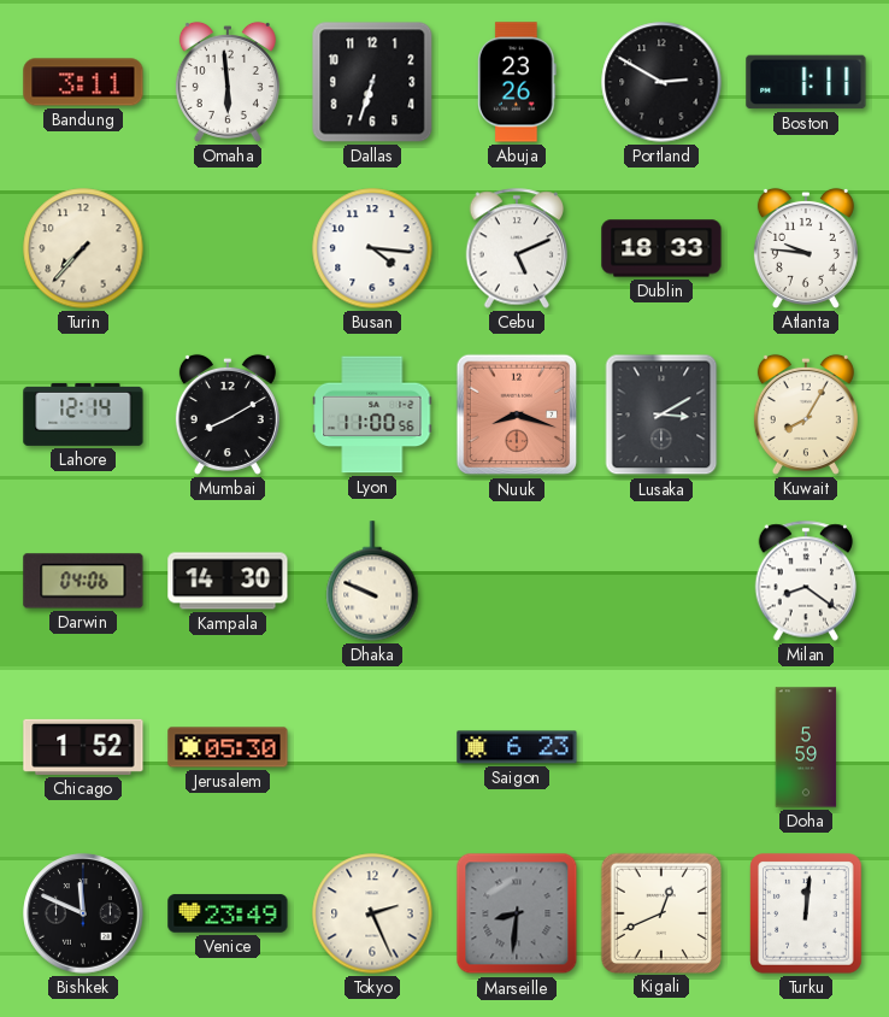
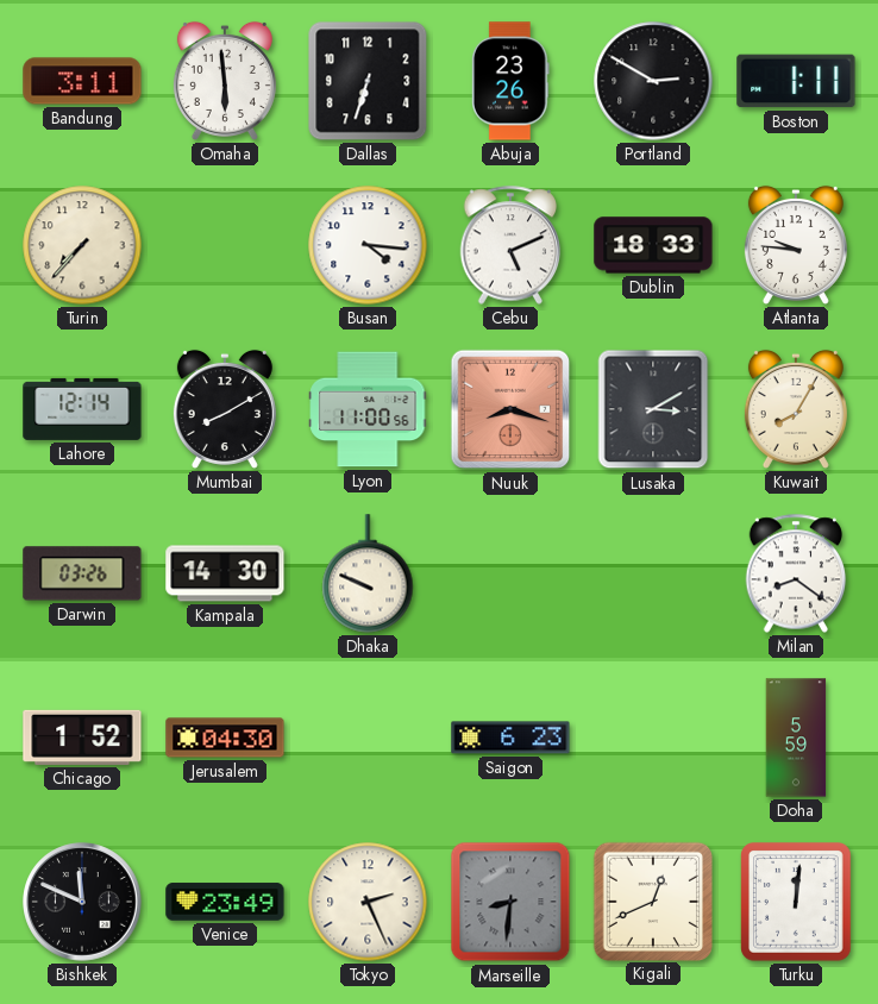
Darwin: 04:06 -> 03:26 (82, 573)
Jerusalem: 05:30 -> 04:30 (225, 738)
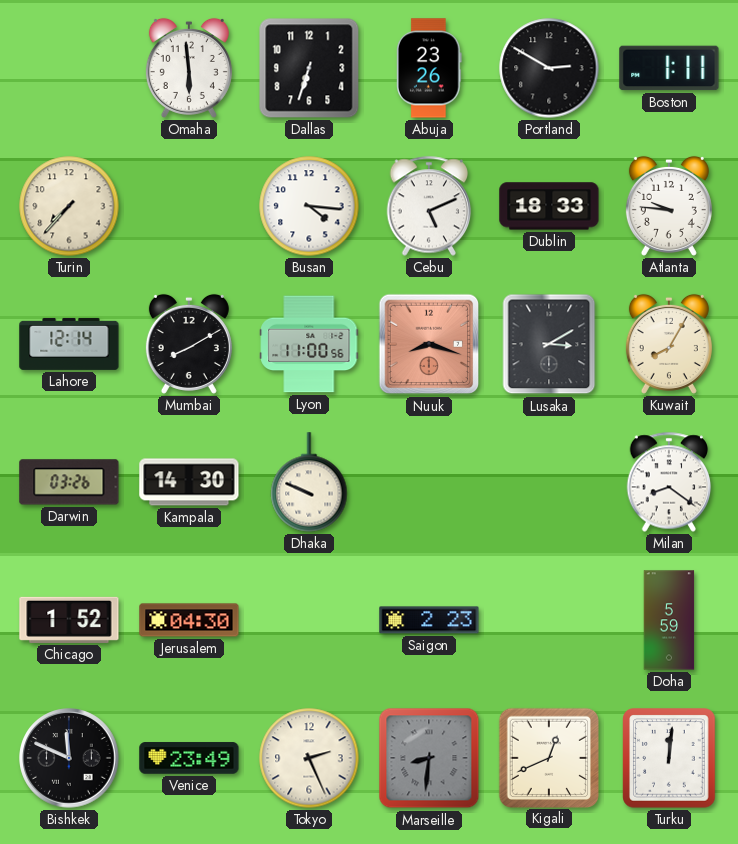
Bandung: 3:11 -> none (82, 81)
Saigon: 6:23 -> 2:23 (429, 620)
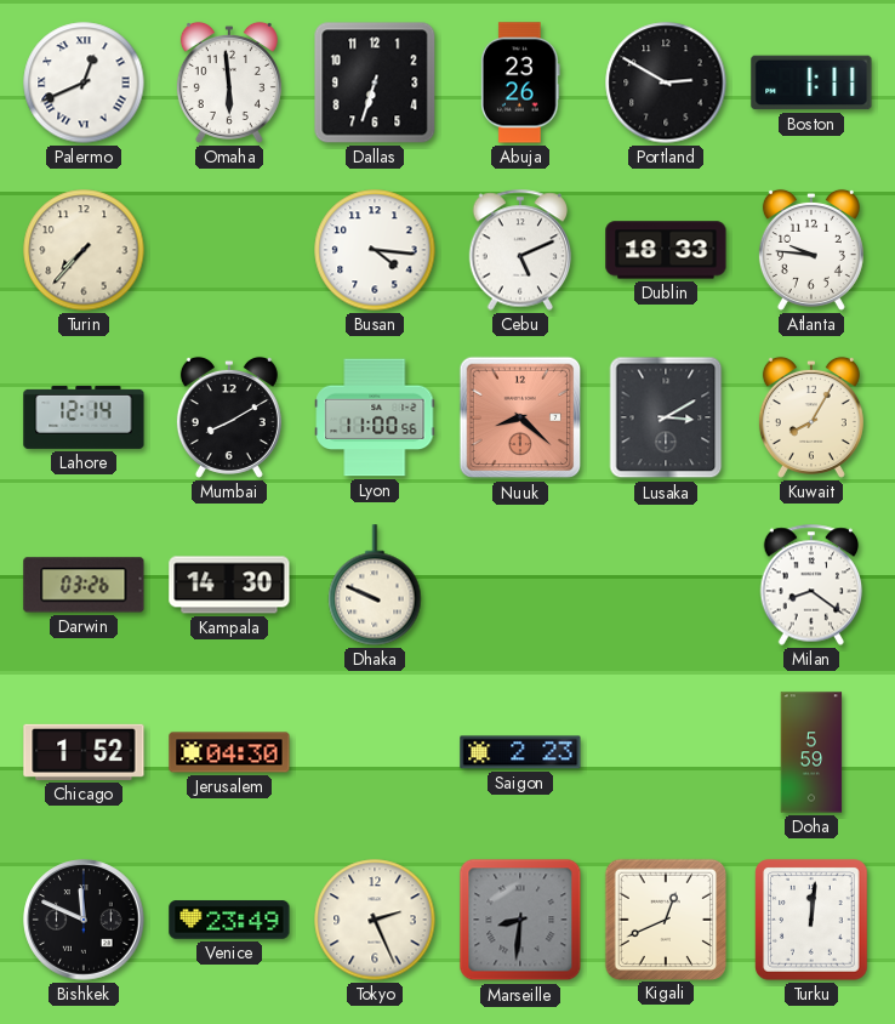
Palermo: none -> 12:41 (84, 83)
Nuuk: 8:18 -> 8:22 (520, 417)
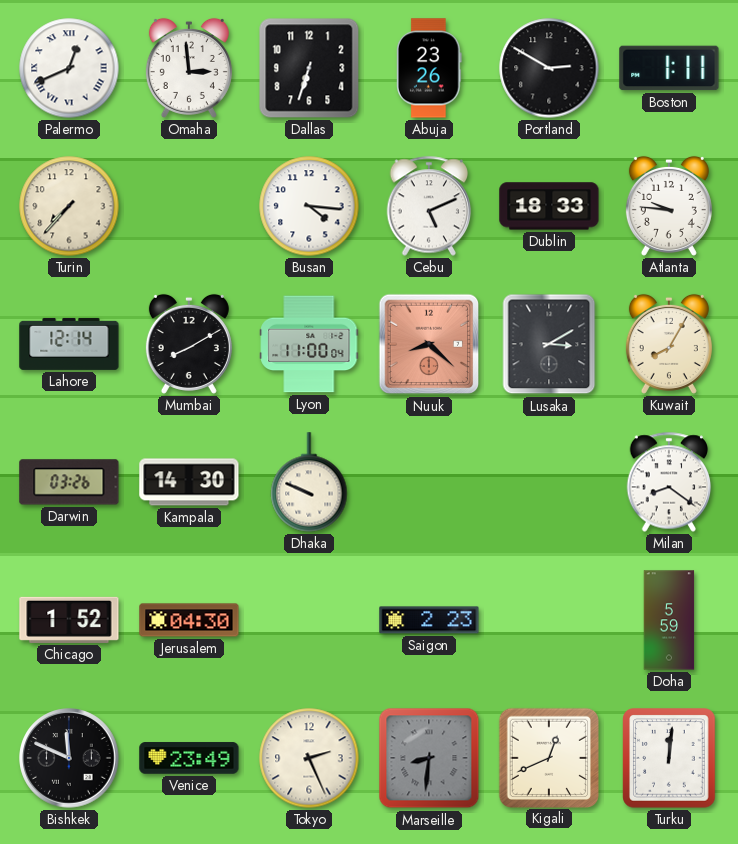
Omaha: 5:59 -> 2:59 (189, 68)
Lyon: 11:00:56 -> 11:00:04 (309, 344)
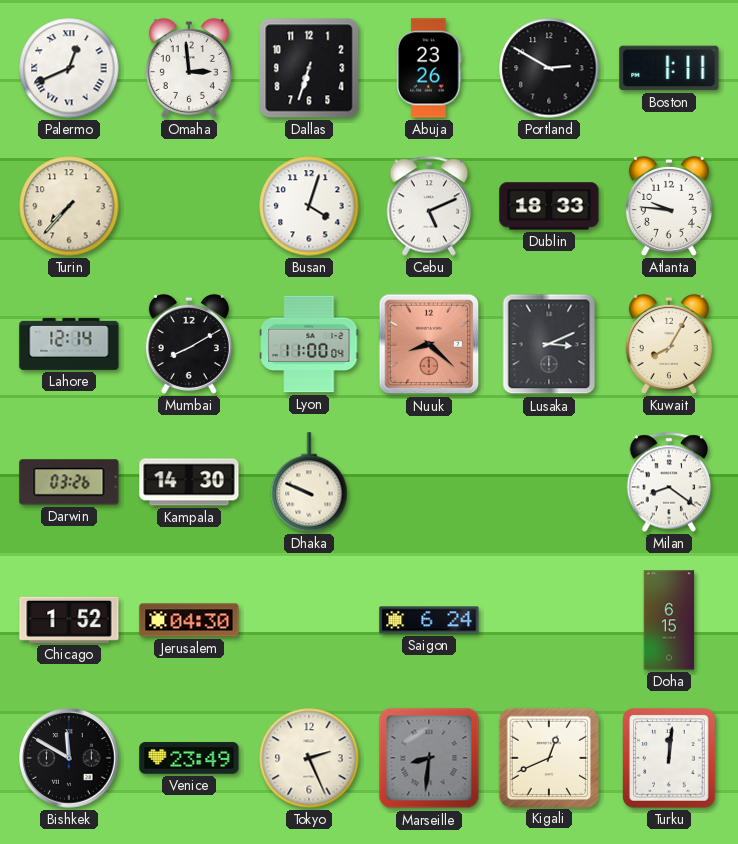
Busan: 4:16 -> 4:03 (309, 206)
Lusaka: 3:10 -> 3:11 (549, 344)
Saigon: 2:23 -> 6:24 (429, 620)
Doha: 5:59 -> 6:15 (669, 620)
Bishkek: 11:49 -> 11:50 (69, 758)
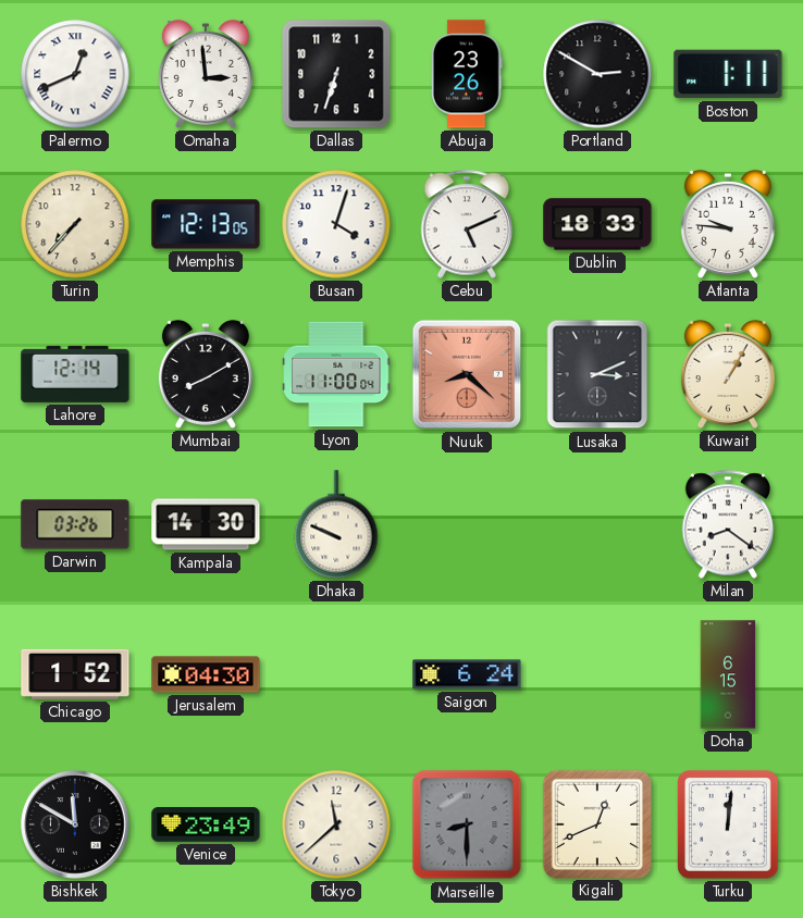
Memphis: none -> 12:13 (206, 224)
Kuwait: 8:05 -> 1:05 (728, 374)
Tokyo: 2:26 -> 11:38 (336, 824)
Marseille: 8:31 -> 8:30 (467, 824)
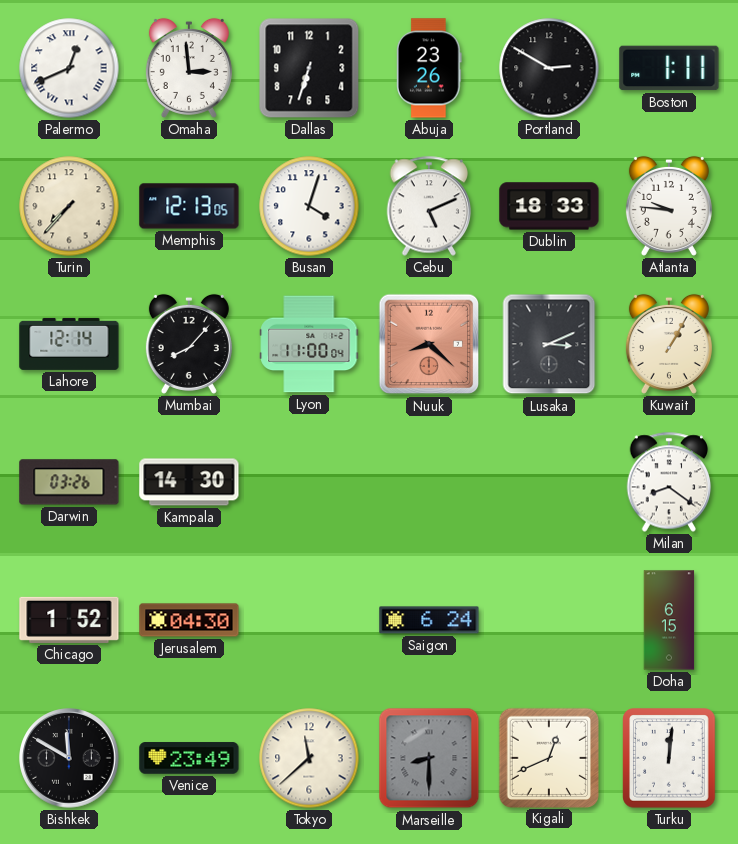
Mumbai: 8:10 -> 8:07 (189, 344)
Dhaka: 9:49 -> none (336, 524)
